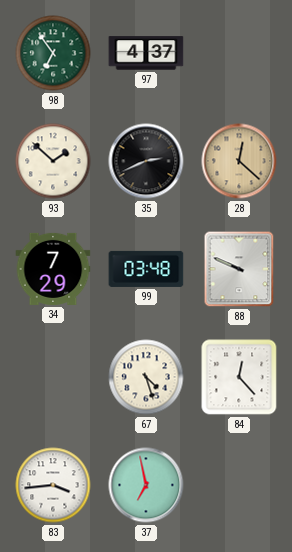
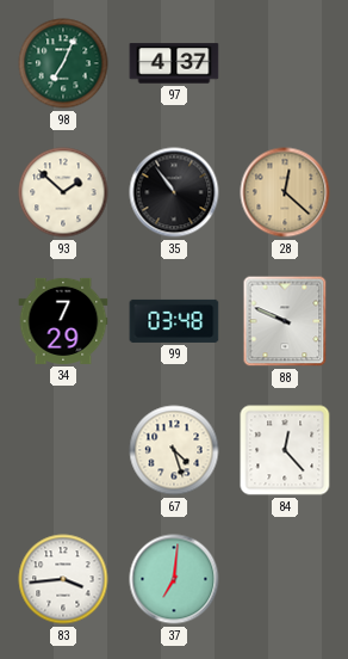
98: 6:54 -> 7:04 (63, 63)
35: 2:41 -> 10:54 (174, 192)
37: 6:58 -> 7:01 (174, 579)
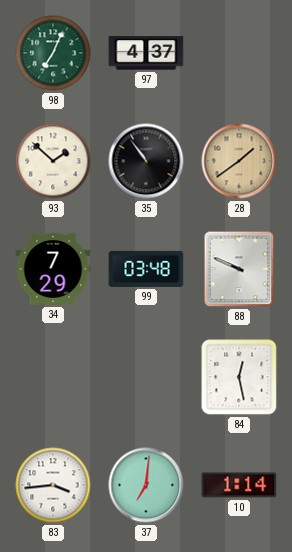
28: 12:22 -> 1:39 (239, 161)
67: 4:27 -> none (174, 450)
84: 12:23 -> 12:28 (239, 377)
10: none -> 1:14 (239, 485)
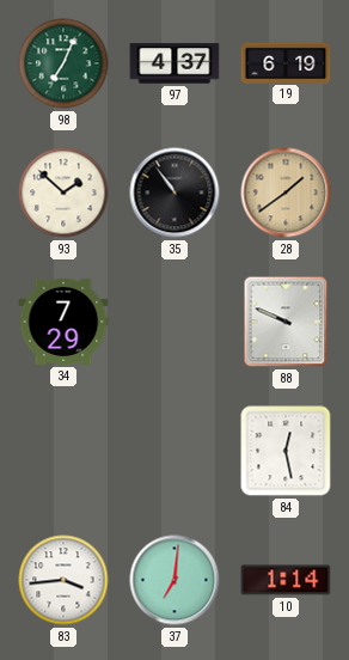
19: none -> 6:19 (286, 62)
99: 03:48 -> none (146, 269)
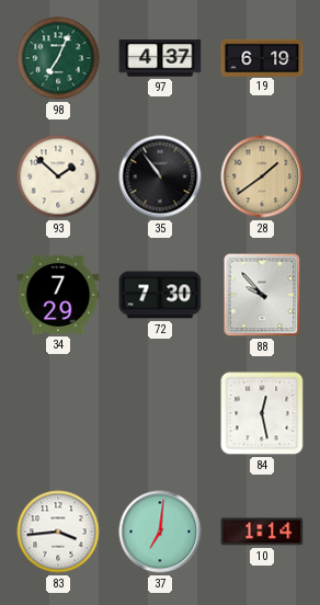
72: none -> 7:30 (160, 295)
88: 9:49 -> 9:53 (262, 295)
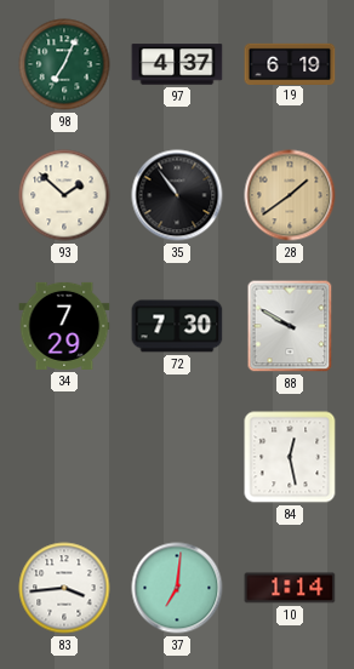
88: 9:53 -> 9:50 (290, 326)
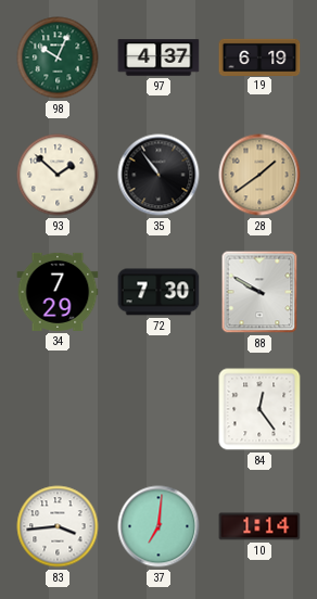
98: 7:04 -> 10:04 (58, 58)
84: 12:28 -> 12:24 (259, 409)
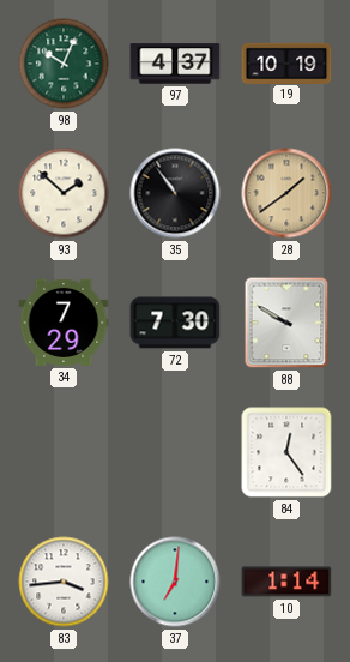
19: 6:19 -> 10:19 (286, 62)
